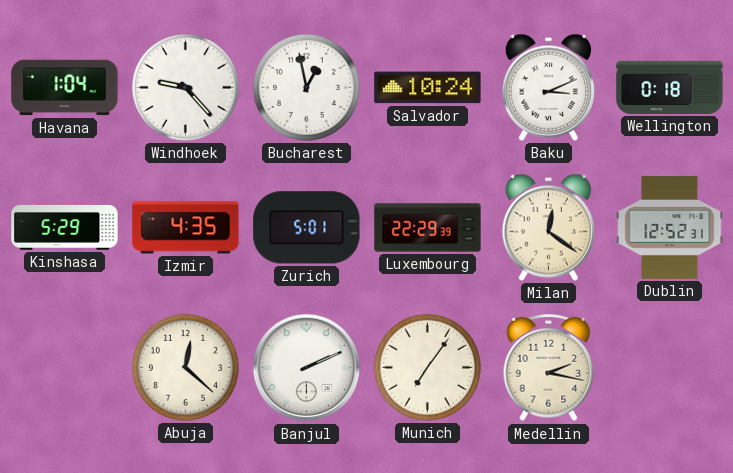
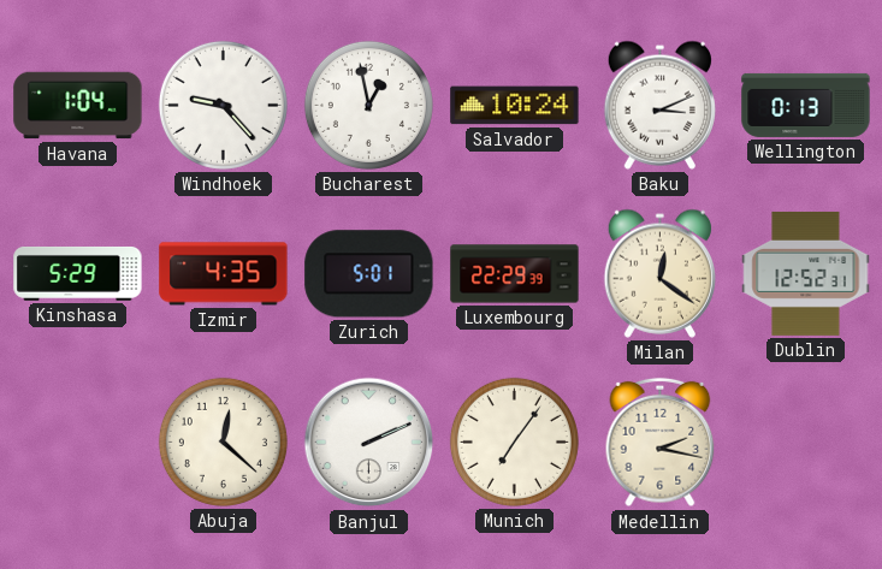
Wellington: 0:18 -> 0:13 (806, 105)
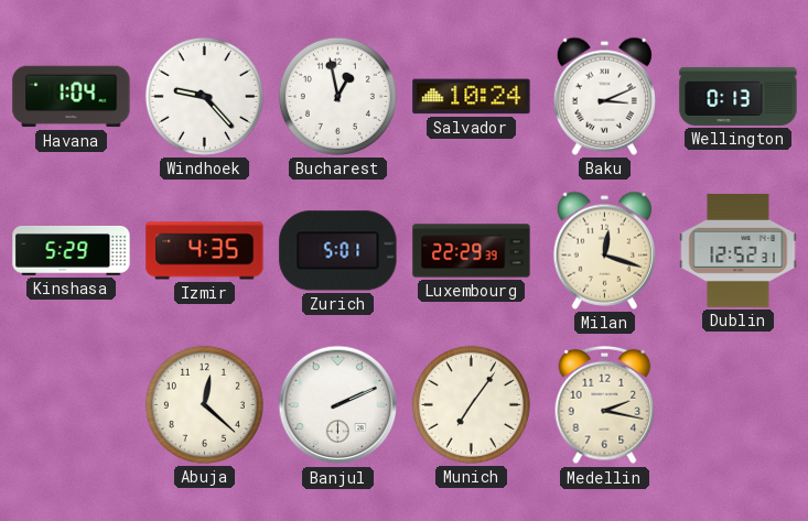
Milan: 12:21 -> 12:18 (604, 250)
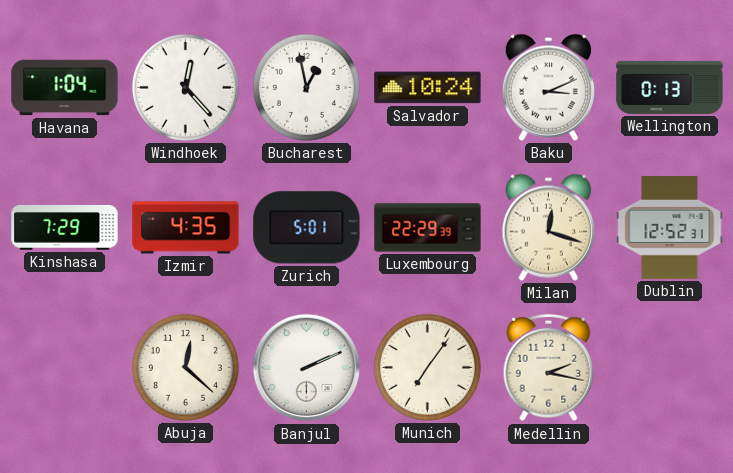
Windhoek: 9:23 -> 12:23 (185, 87)
Kinshasa: 5:29 -> 7:29 (65, 227)
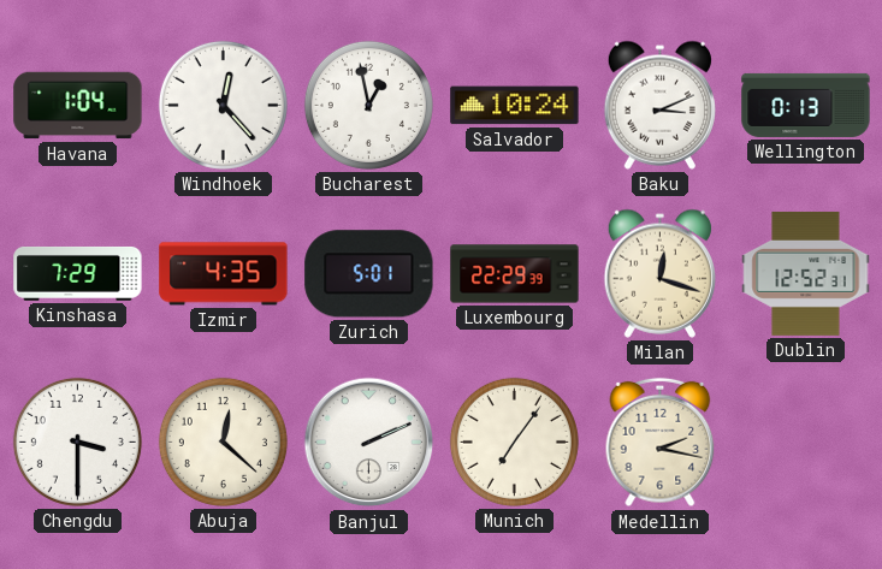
Chengdu: none -> 3:30 (77, 441)
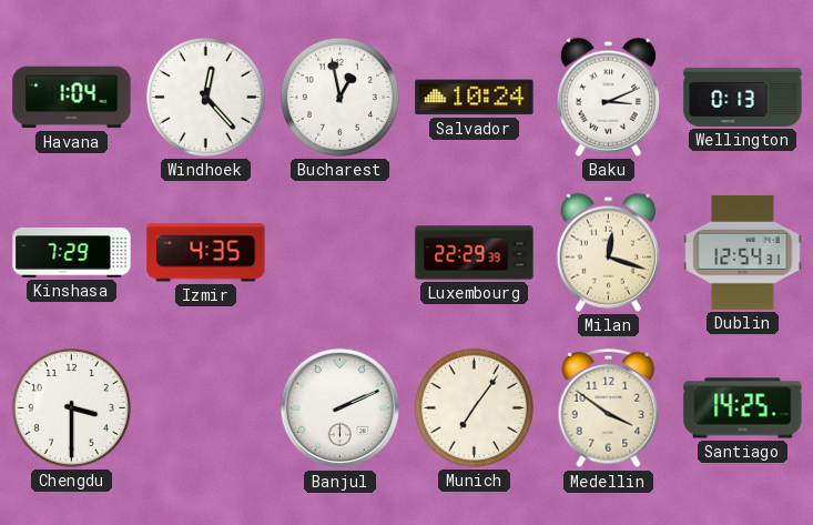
Zurich: 5:01 -> none (369, 274)
Dublin: 12:52 -> 12:54 (743, 252)
Abuja: 12:22 -> none (223, 441)
Medellin: 2:17 -> 3:51 (609, 408)
Santiago: none -> 14:25 (743, 408)
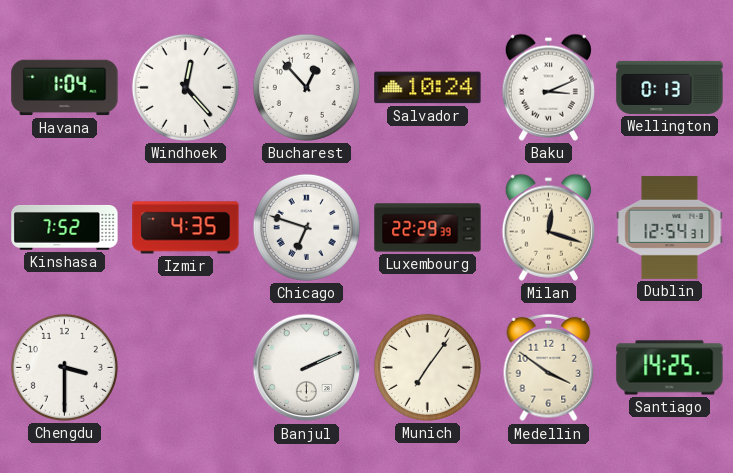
Bucharest: 12:58 -> 12:53 (306, 87)
Kinshasa: 7:29 -> 7:52 (65, 227)
Chicago: none -> 6:48 (306, 227)
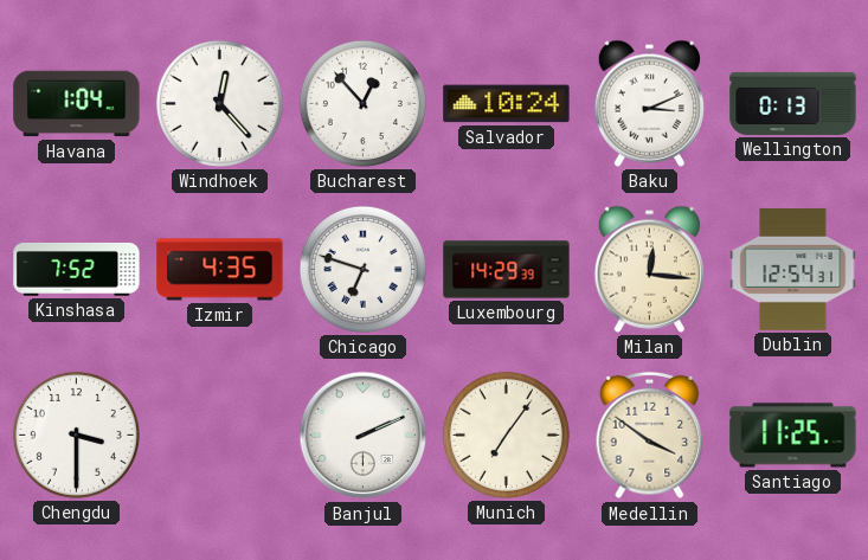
Luxembourg: 22:29 -> 14:29 (507, 270)
Milan: 12:18 -> 12:16 (649, 269)
Santiago: 14:25 -> 11:25 (793, 436)
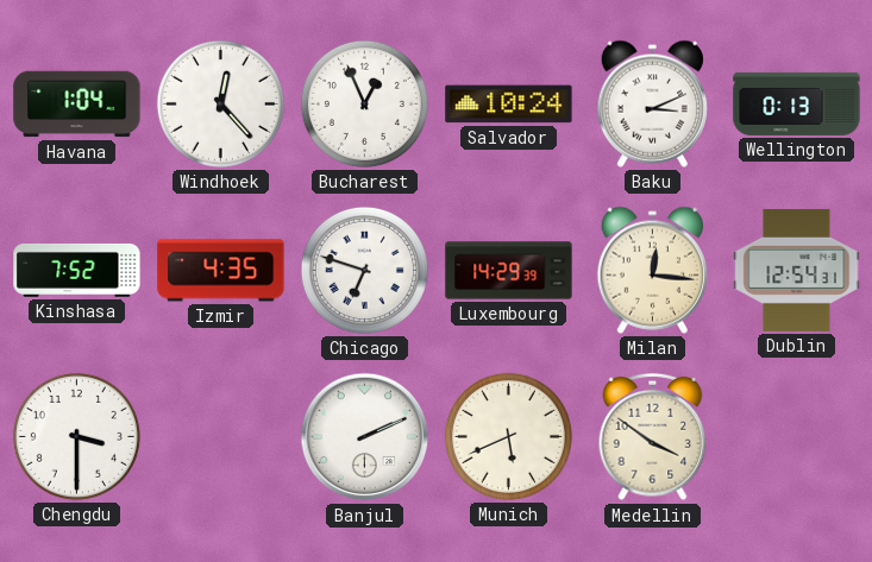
Bucharest: 12:53 -> 12:56 (364, 103)
Munich: 7:06 -> 5:41 (508, 436)
Santiago: 11:25 -> none (793, 436)
